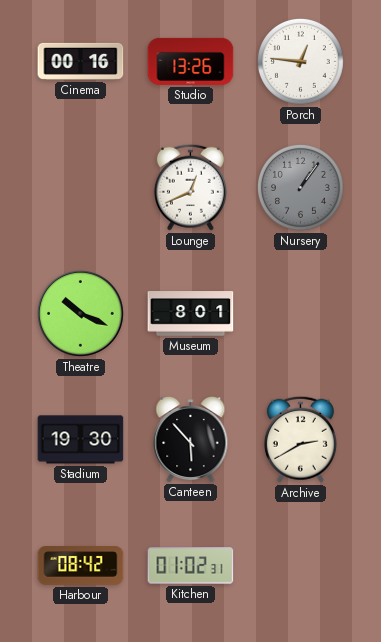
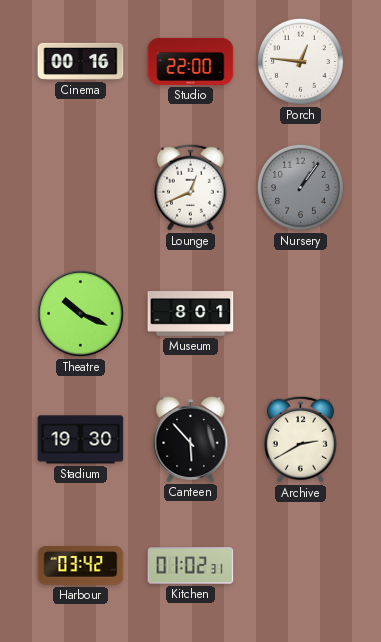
Studio: 13:26 -> 22:00 (191, 61)
Harbour: 08:42 -> 03:42 (81, 566)
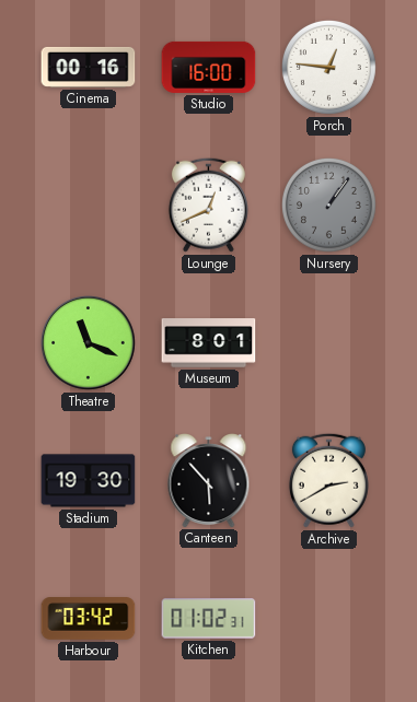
Studio: 22:00 -> 16:00 (209, 67)
Theatre: 10:19 -> 11:19 (89, 343)
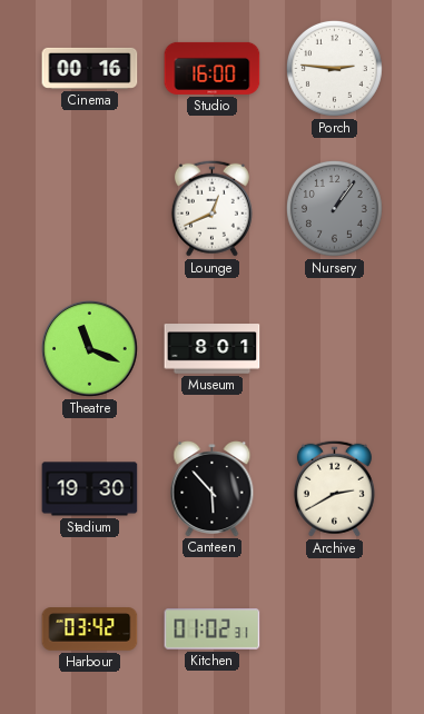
Porch: 12:46 -> 2:46 (334, 68)
